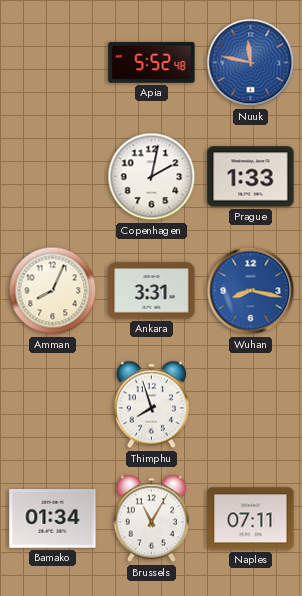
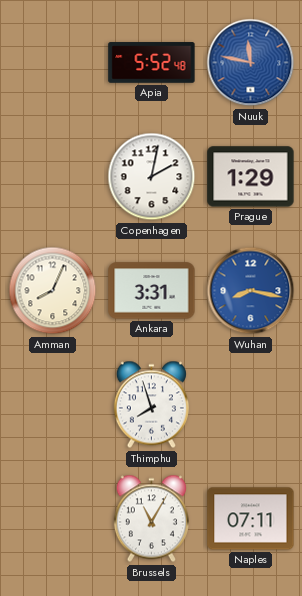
Prague: 1:33 -> 1:29 (251, 177)
Bamako: 01:34 -> none (53, 519)
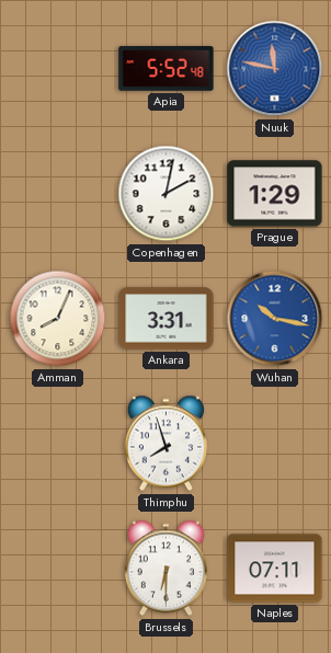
Wuhan: 8:17 -> 10:17 (275, 319)
Brussels: 11:05 -> 6:30 (165, 569)
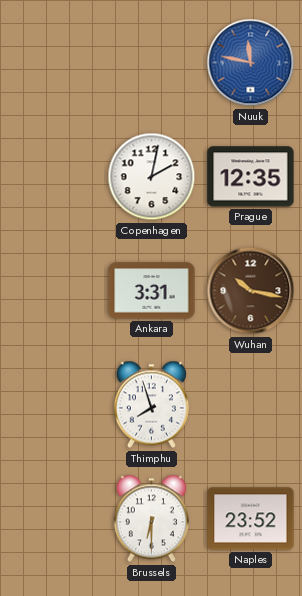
Apia: 5:52 -> none (167, 69)
Prague: 1:29 -> 12:35 (251, 177)
Amman: 8:04 -> none (58, 319)
Wuhan dial: blue -> brown (251, 291)
Naples: 07:11 -> 23:52 (251, 519)
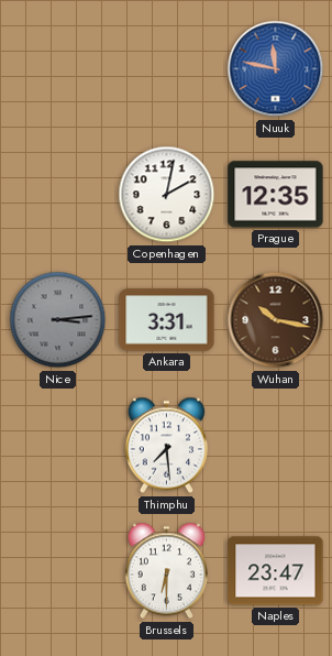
Nice: none -> 3:14 (58, 320)
Thimphu: 7:57 -> 7:29 (166, 446)
Naples: 23:52 -> 23:47 (276, 571)
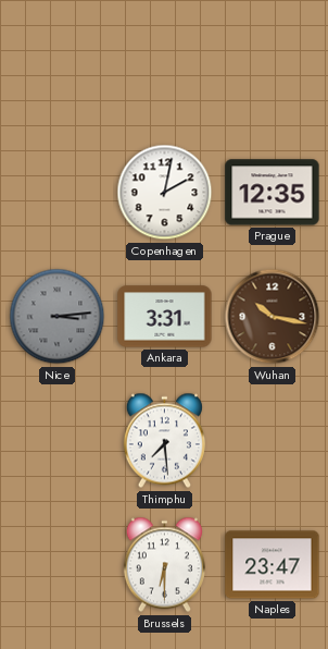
Nuuk: 11:47 -> none (276, 69)
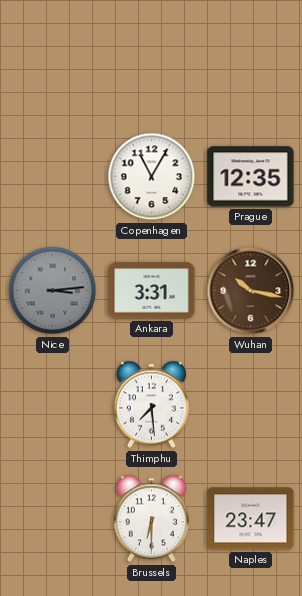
Copenhagen: 2:02 -> 11:05 (152, 177)
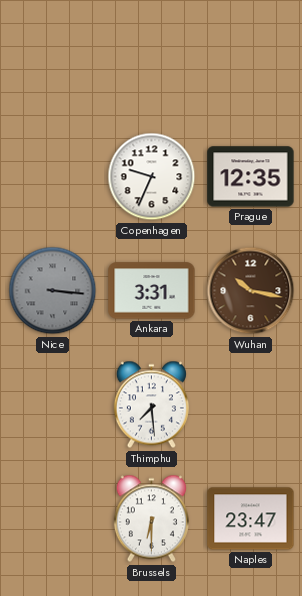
Copenhagen: 11:05 -> 9:34 (152, 177)
Nice: 3:14 -> 3:16 (53, 291)
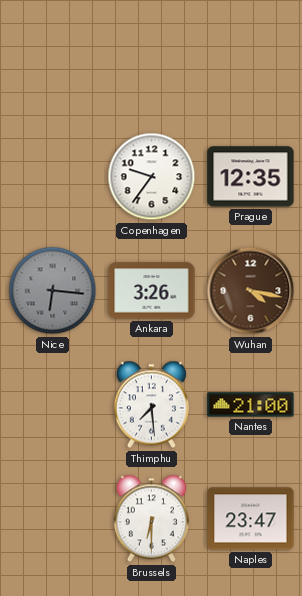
Copenhagen: 9:34 -> 9:36 (152, 177)
Nice: 3:16 -> 6:16 (53, 291)
Ankara: 3:31 -> 3:26 (152, 291)
Wuhan: 10:17 -> 4:17 (251, 291)
Nantes: none -> 21:00 (251, 405)
